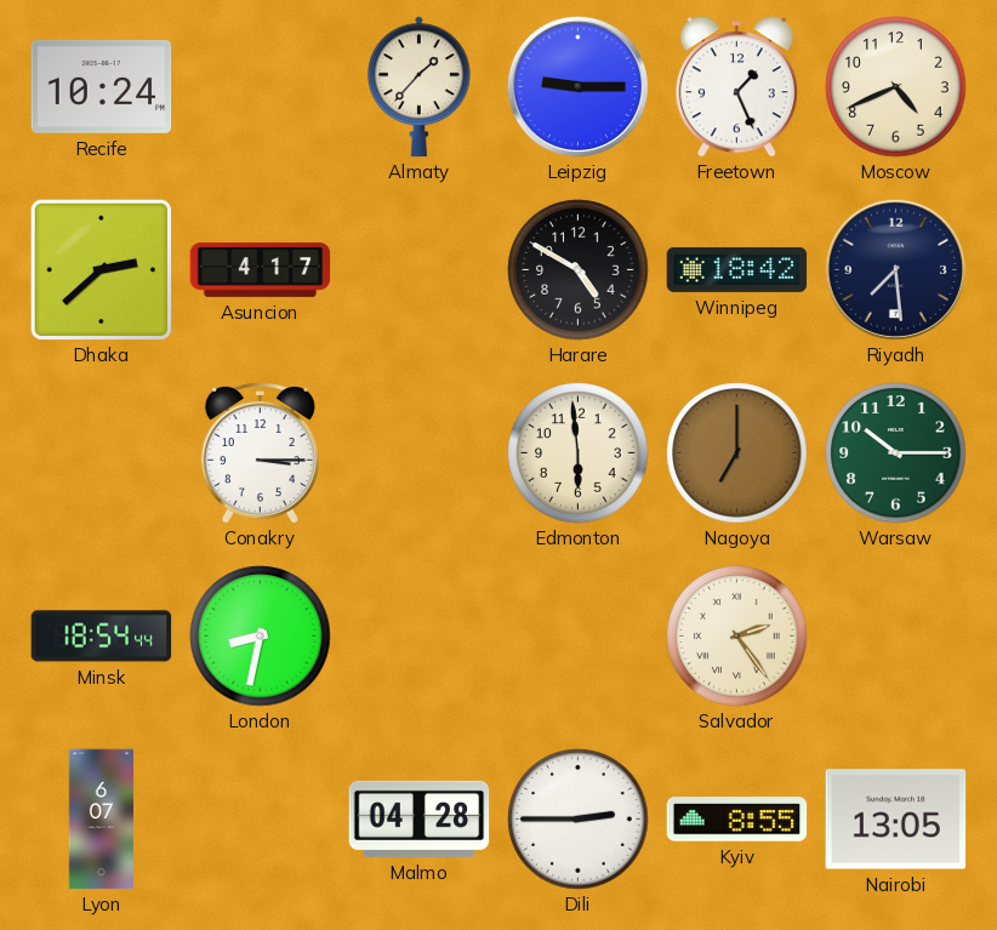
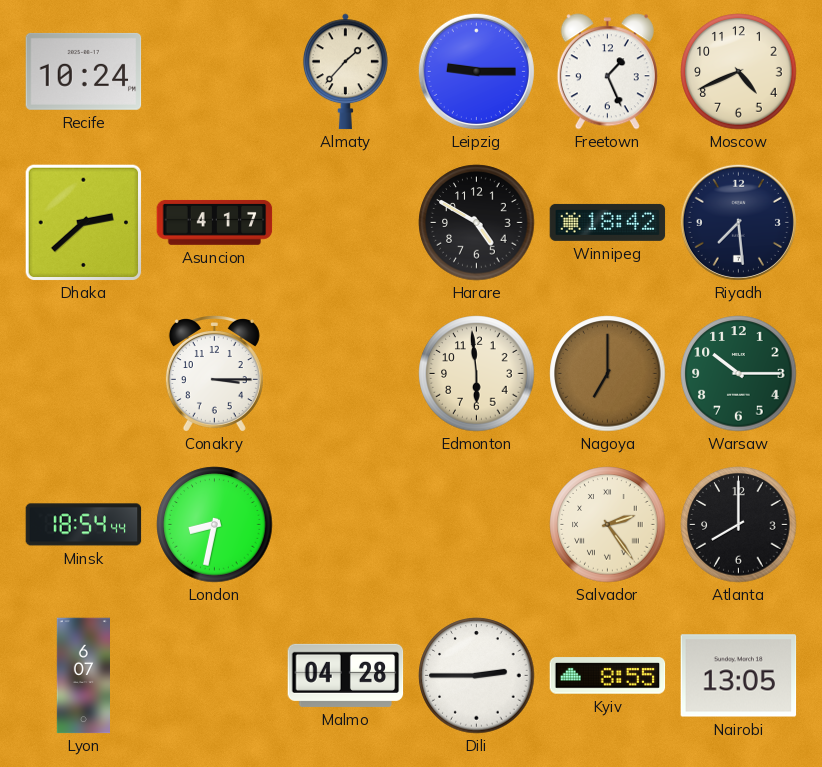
Atlanta: none -> 8:00 (739, 525)
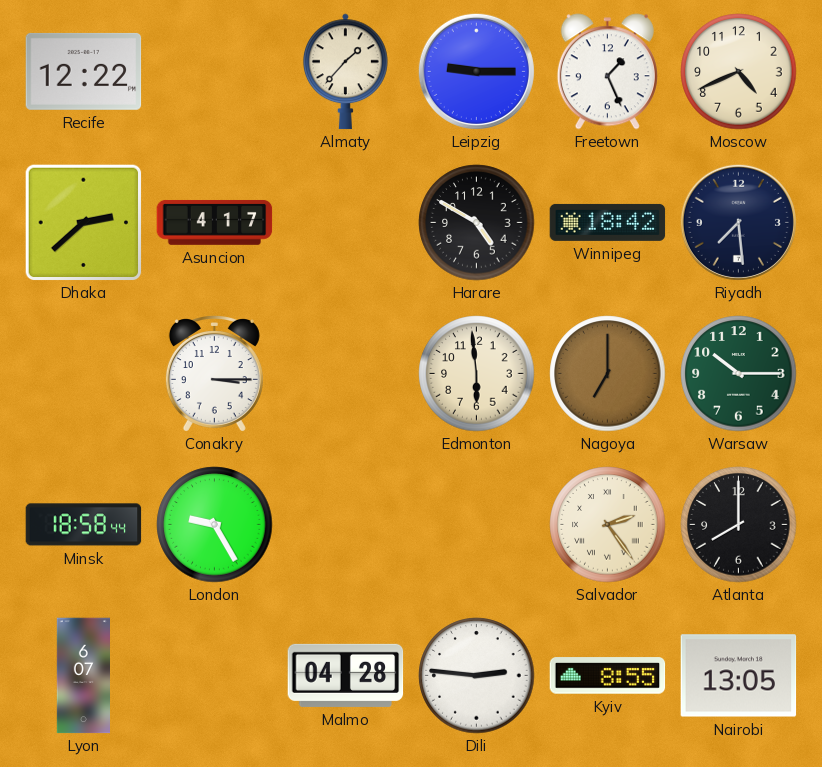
Recife: 10:24 -> 12:22 (84, 71)
Minsk: 18:54 -> 18:58 (84, 525)
London: 8:32 -> 9:25 (215, 525)
Dili: 2:45 -> 2:46 (477, 676)
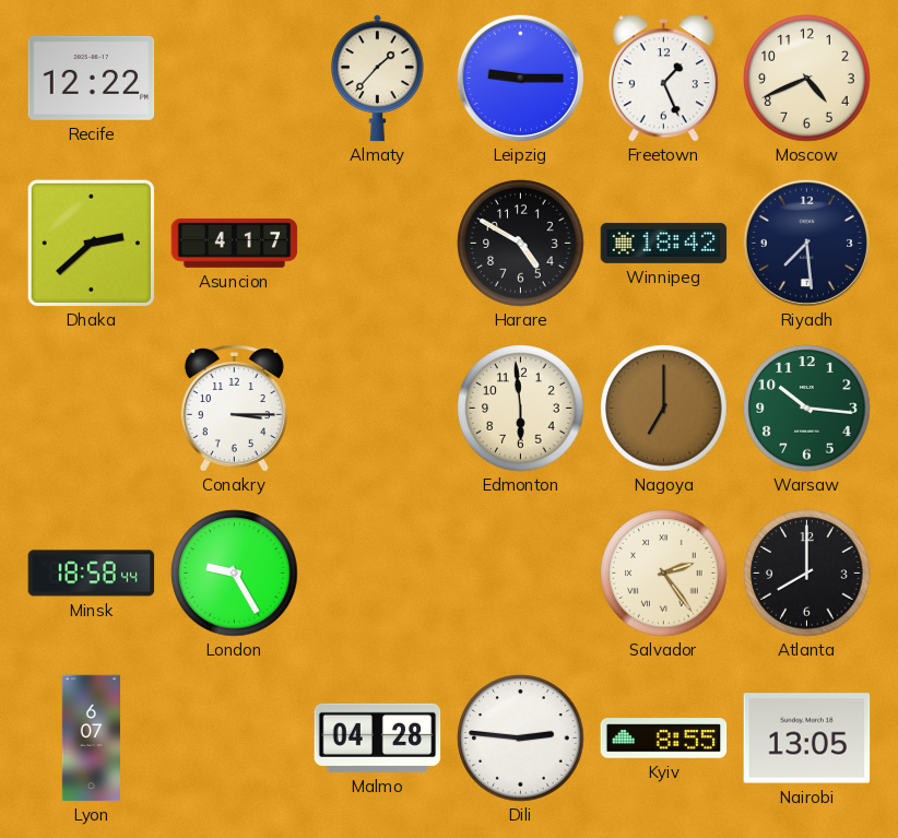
Warsaw: 10:15 -> 10:16 (807, 409)
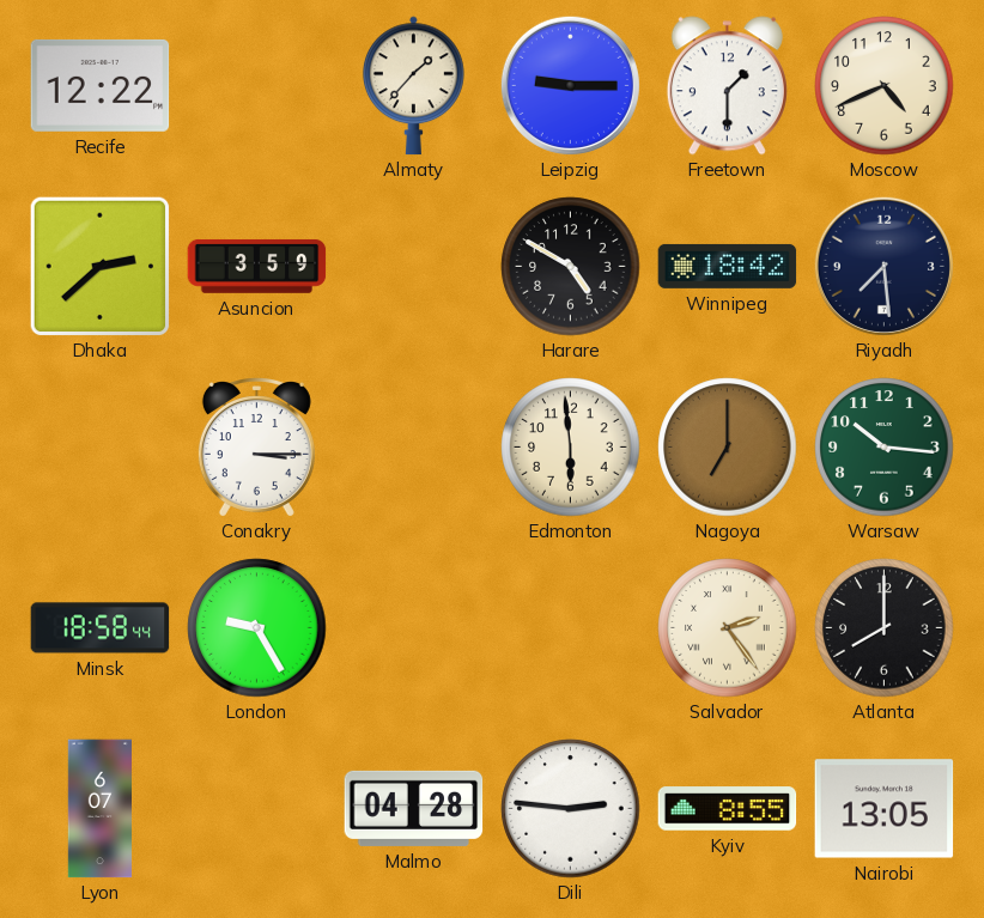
Freetown: 1:26 -> 1:30 (727, 86)
Asuncion: 4:17 -> 3:59 (257, 266)
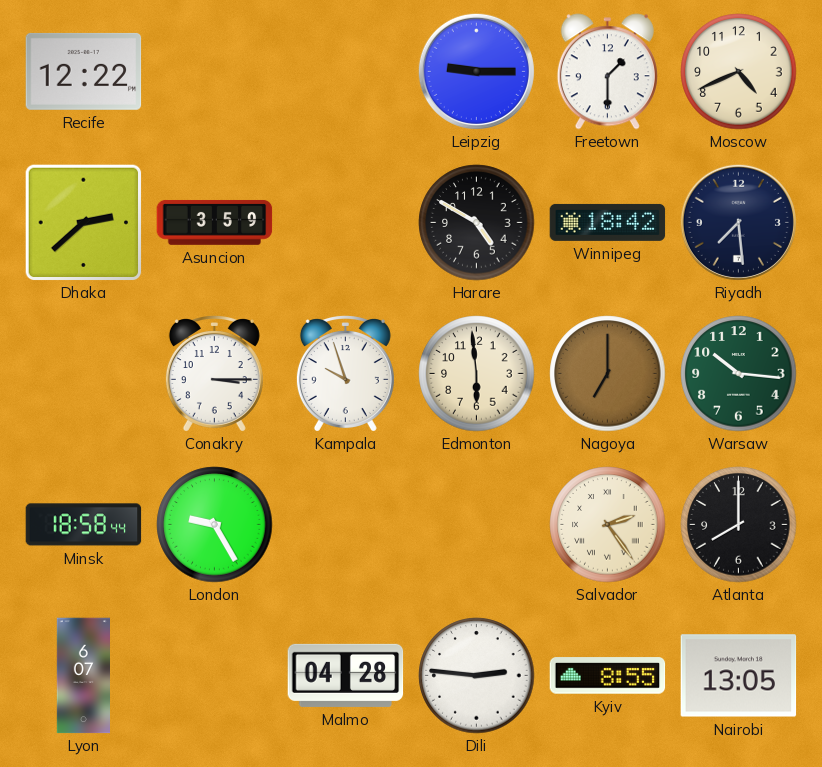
Almaty: 1:37 -> none (413, 86)
Kampala: none -> 9:57 (345, 374)
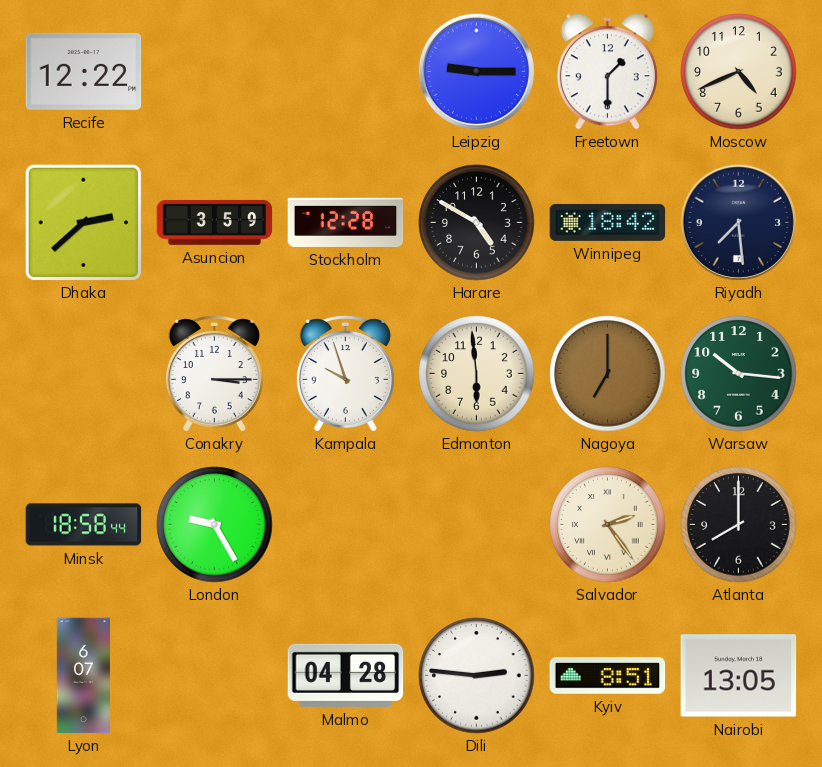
Stockholm: none -> 12:28 (346, 222)
Kyiv: 8:55 -> 8:51 (608, 676)
